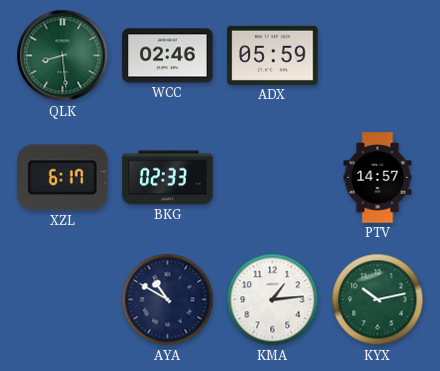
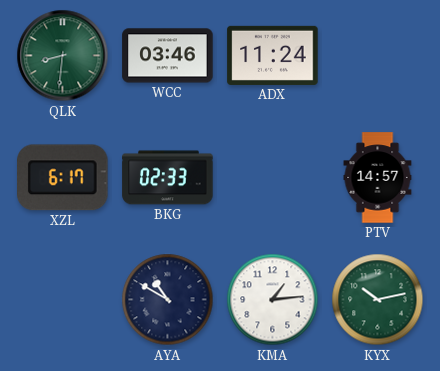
QLK: 8:29 -> 8:31 (63, 56)
WCC: 02:46 -> 03:46 (168, 56)
ADX: 05:59 -> 11:24 (273, 55)
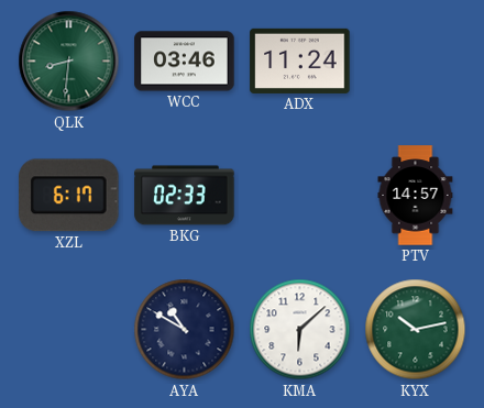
KMA: 1:14 -> 6:08 (300, 330)
